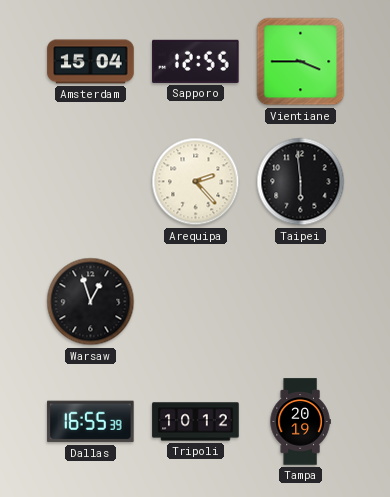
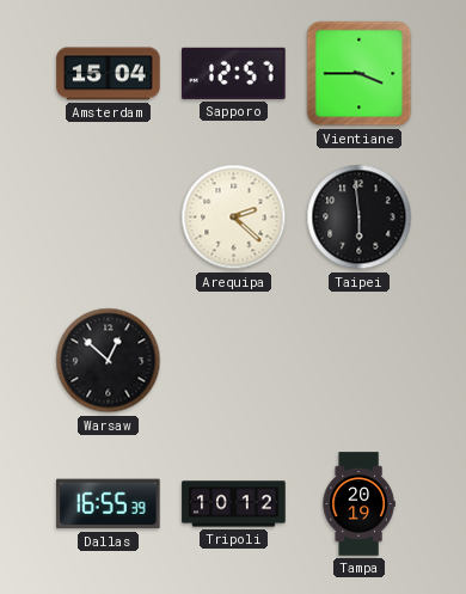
Sapporo: 12:55 -> 12:57 (234, 73)
Arequipa: 2:23 -> 2:22 (234, 218)
Warsaw: 12:57 -> 12:52 (109, 361)
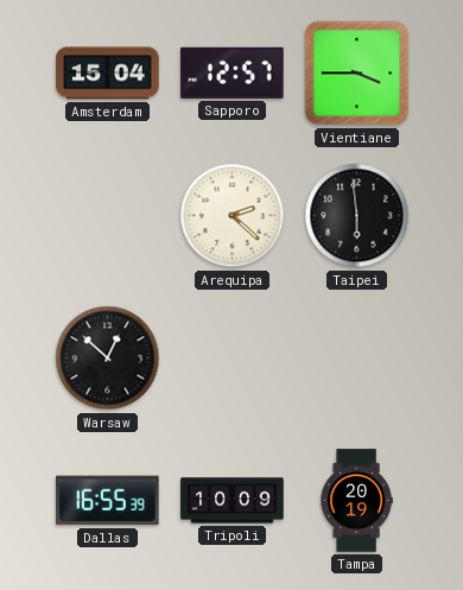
Tripoli: 10:12 -> 10:09 (233, 501)
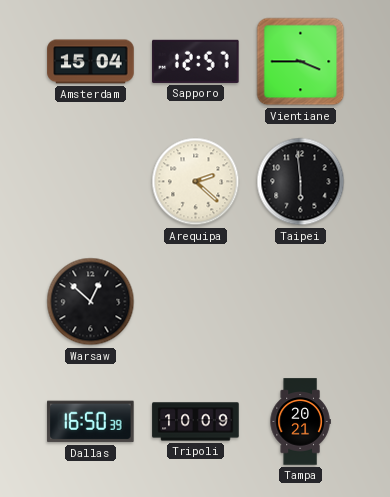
Dallas: 16:55 -> 16:50 (91, 422)
Tampa: 20:19 -> 20:21 (300, 422)
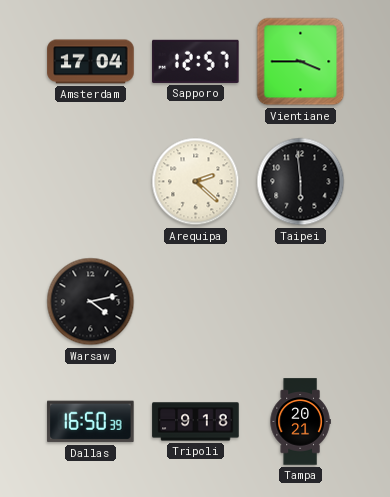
Amsterdam: 15:04 -> 17:04 (91, 62)
Warsaw: 12:52 -> 4:13 (91, 302)
Tripoli: 10:09 -> 9:18 (196, 422)
